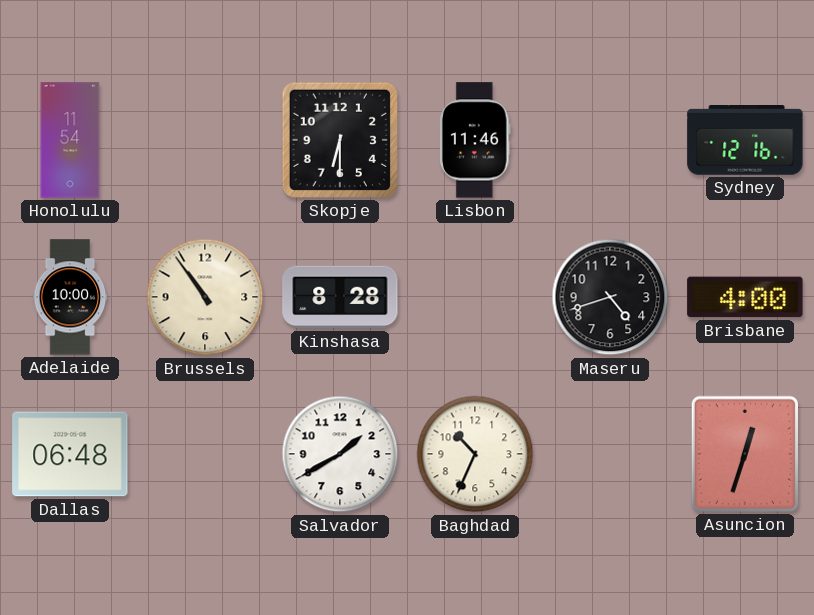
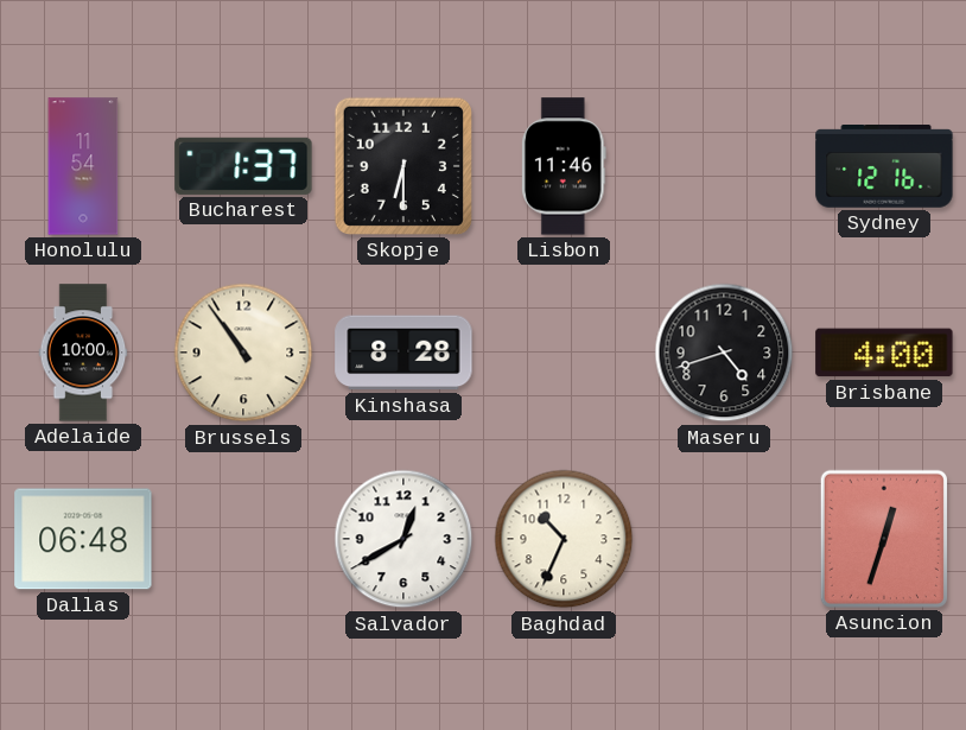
Bucharest: none -> 1:37 (243, 166)
Salvador: 1:40 -> 12:40 (403, 539)
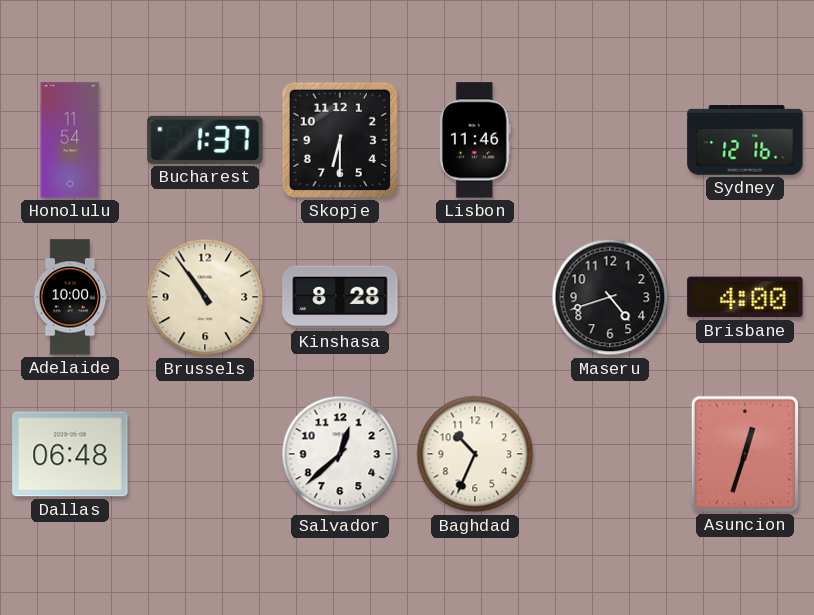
Salvador: 12:40 -> 12:38 (340, 454)
